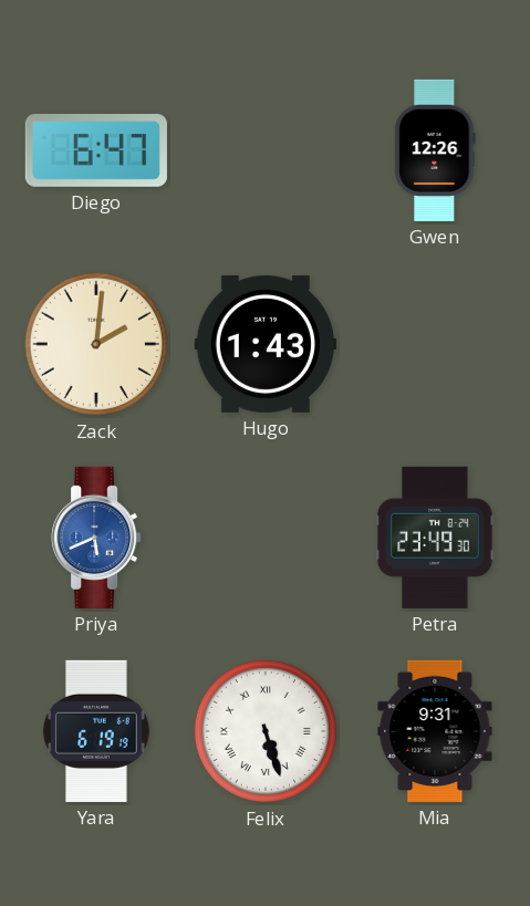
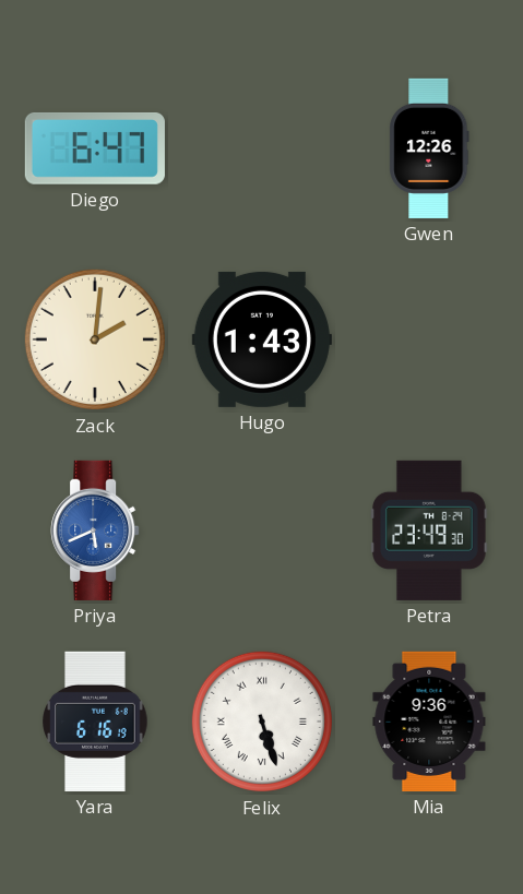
Yara: 6:19 -> 6:16 (95, 722)
Mia: 9:31 -> 9:36 (429, 722)
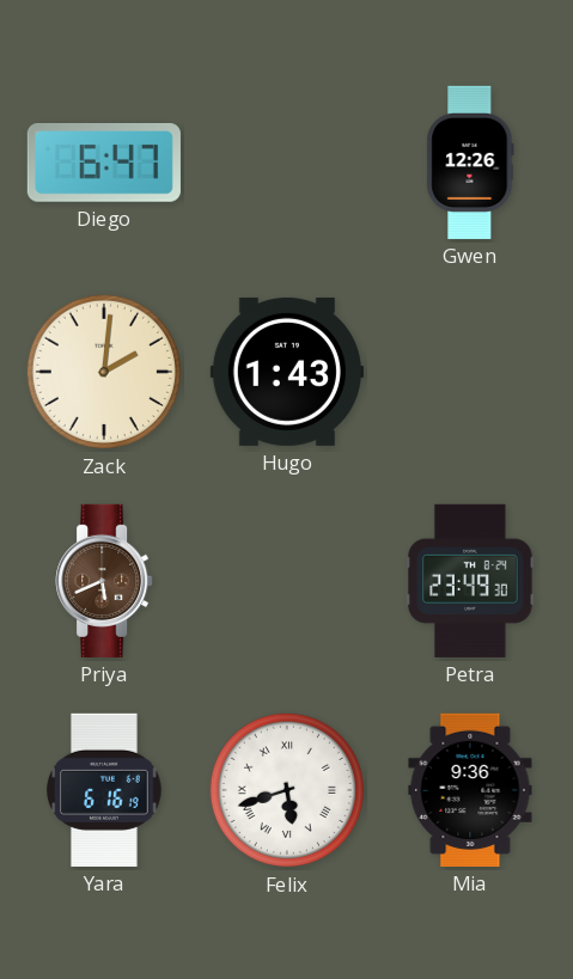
Priya dial: blue -> brown (104, 581)
Felix: 5:27 -> 5:42 (287, 790)
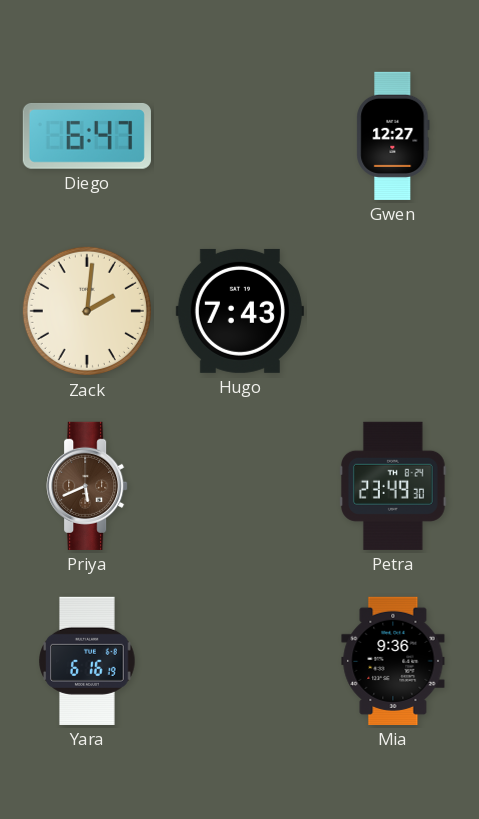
Gwen: 12:26 -> 12:27 (393, 136)
Hugo: 1:43 -> 7:43 (240, 311)
Felix: 5:42 -> none (287, 790)
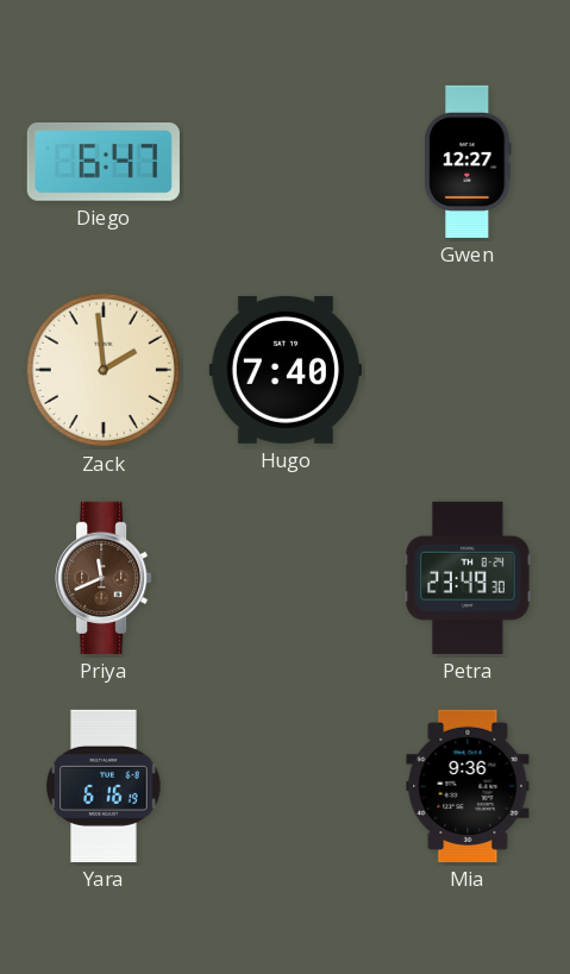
Zack: 2:01 -> 1:59 (104, 370)
Hugo: 7:43 -> 7:40 (286, 370)
Priya: 5:41 -> 11:41 (104, 578)
